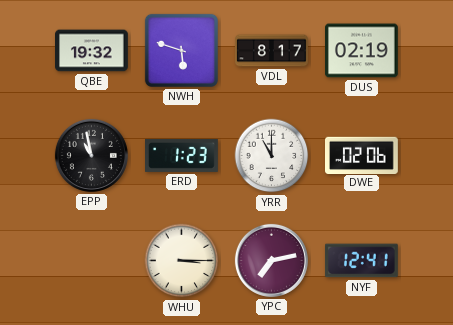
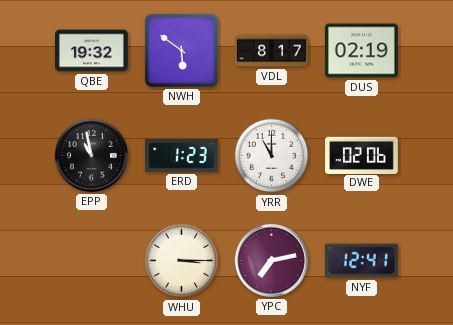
NWH: 5:48 -> 5:51 (181, 50)
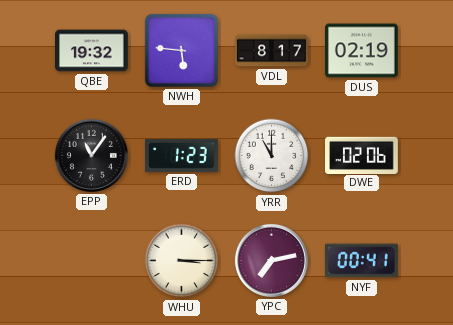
NWH: 5:51 -> 5:46 (181, 50)
EPP: 10:58 -> 11:06 (91, 155)
NYF: 12:41 -> 00:41 (361, 261)
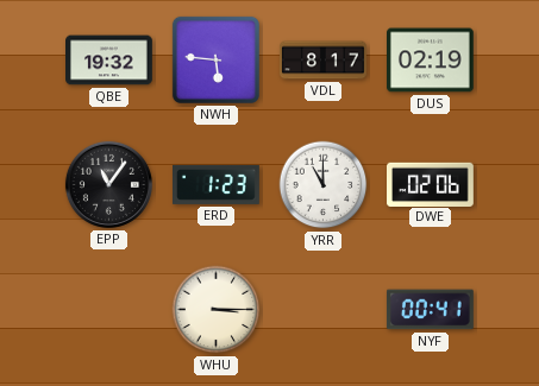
YPC: 7:13 -> none (271, 260)
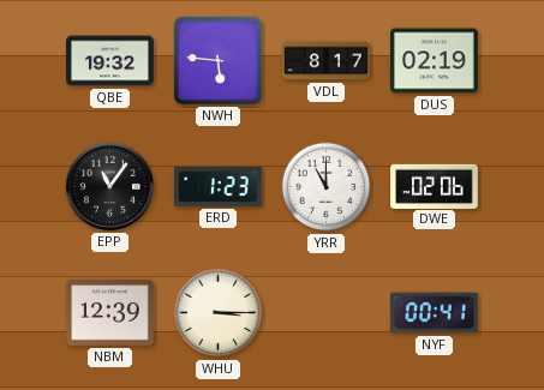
NBM: none -> 12:39 (110, 313)
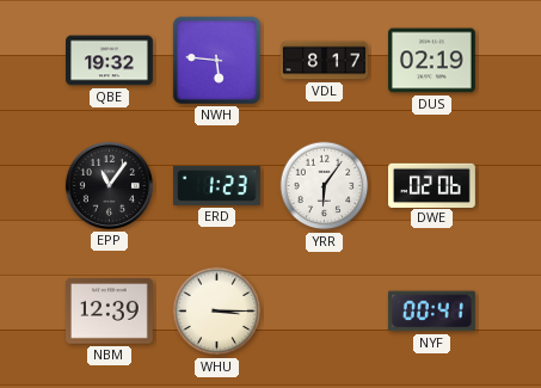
YRR: 11:00 -> 6:06 (325, 186)
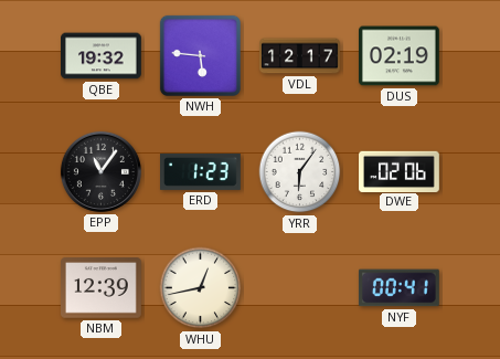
VDL: 8:17 -> 12:17 (300, 56)
WHU: 3:15 -> 12:43 (201, 288)
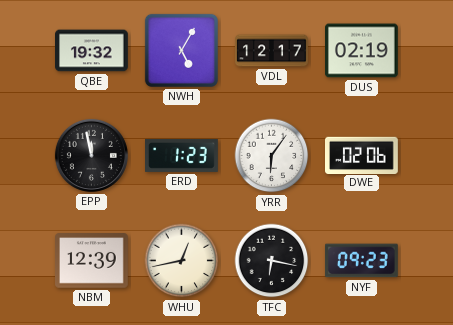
NWH: 5:46 -> 5:05 (181, 50)
EPP: 11:06 -> 11:58 (91, 155)
TFC: none -> 6:17 (272, 261)
NYF: 00:41 -> 09:23 (361, 261)
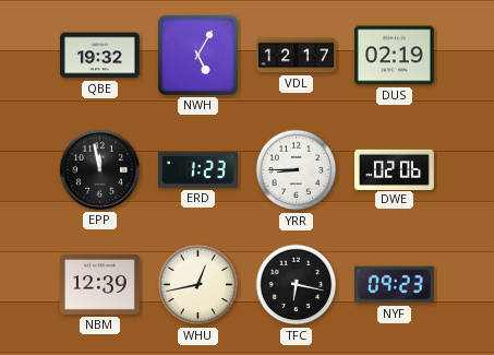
YRR: 6:06 -> 8:45 (297, 170)
